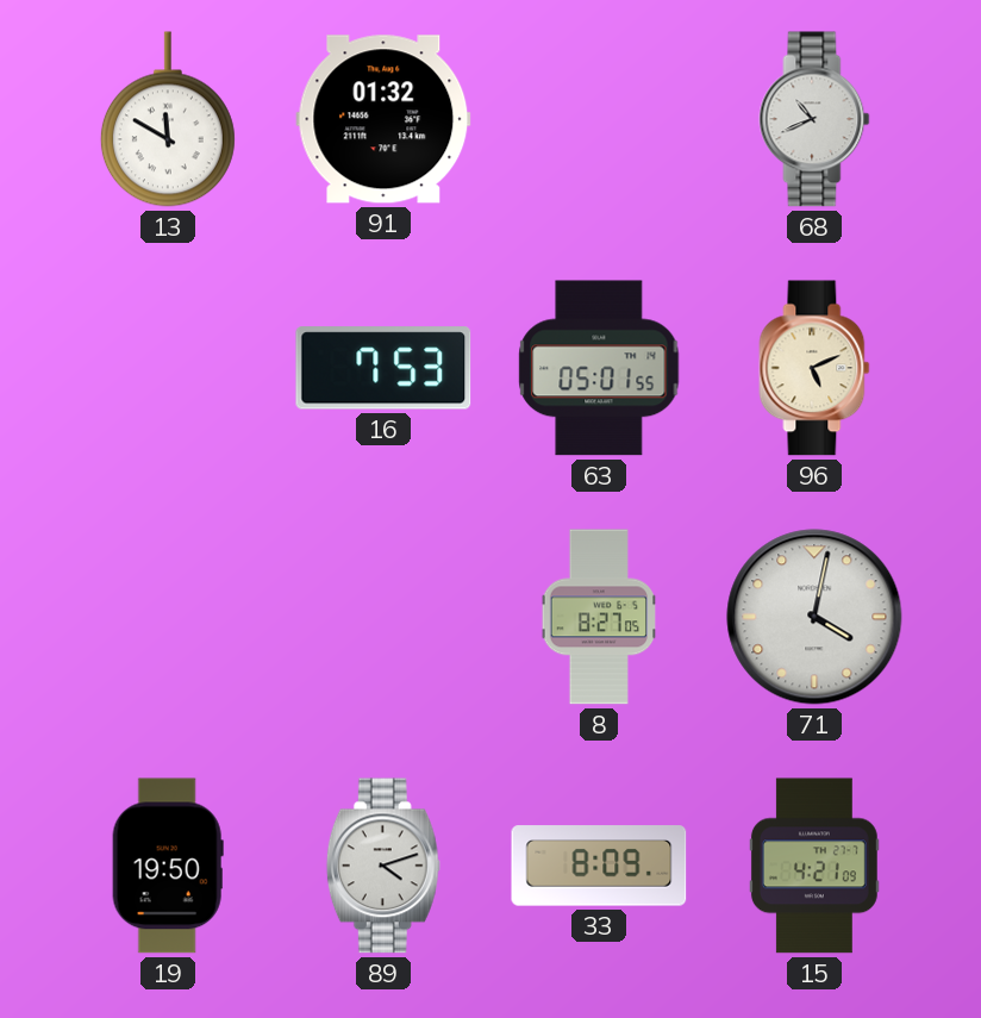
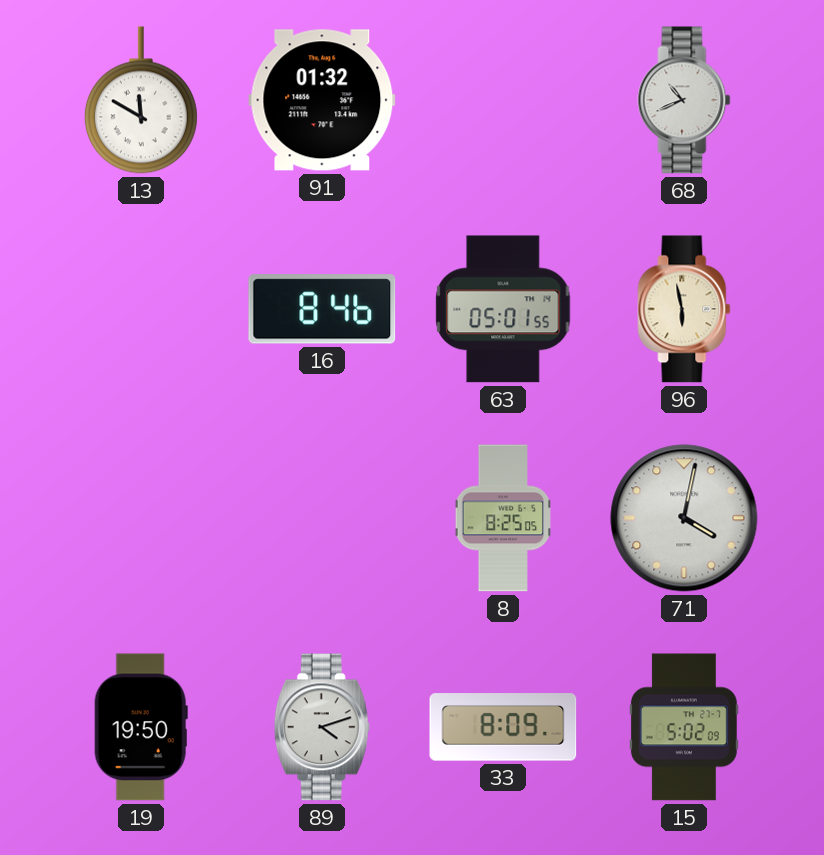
16: 7:53 -> 8:46 (322, 309)
96: 5:11 -> 5:58 (684, 309)
8: 8:27 -> 8:25 (502, 518)
15: 4:21 -> 5:02 (684, 727)
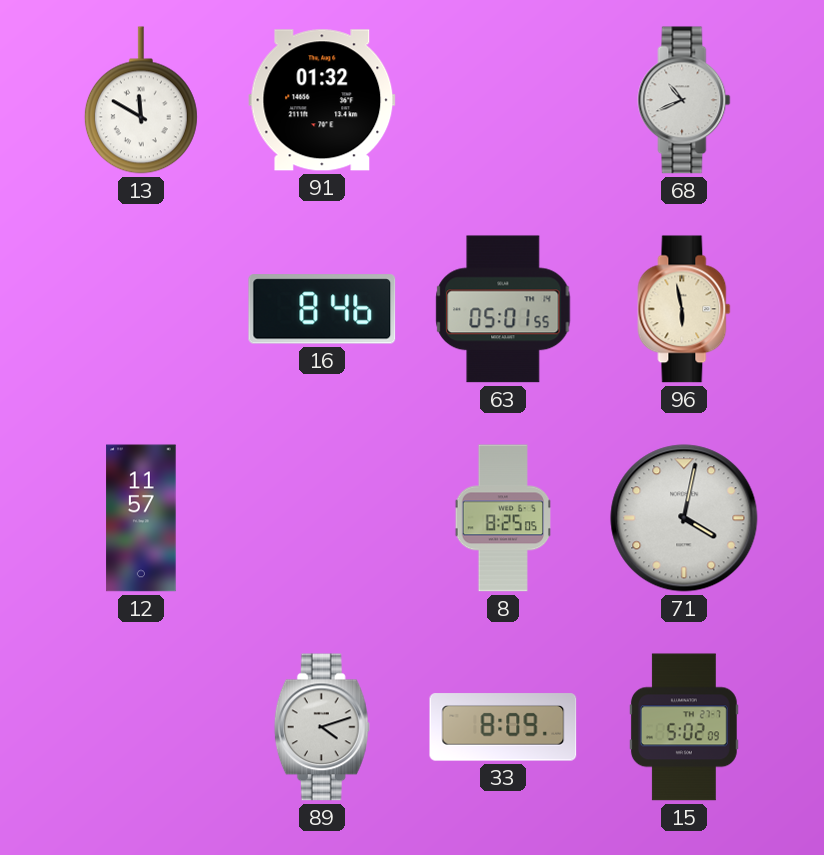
12: none -> 11:57 (141, 518)
19: 19:50 -> none (141, 727)
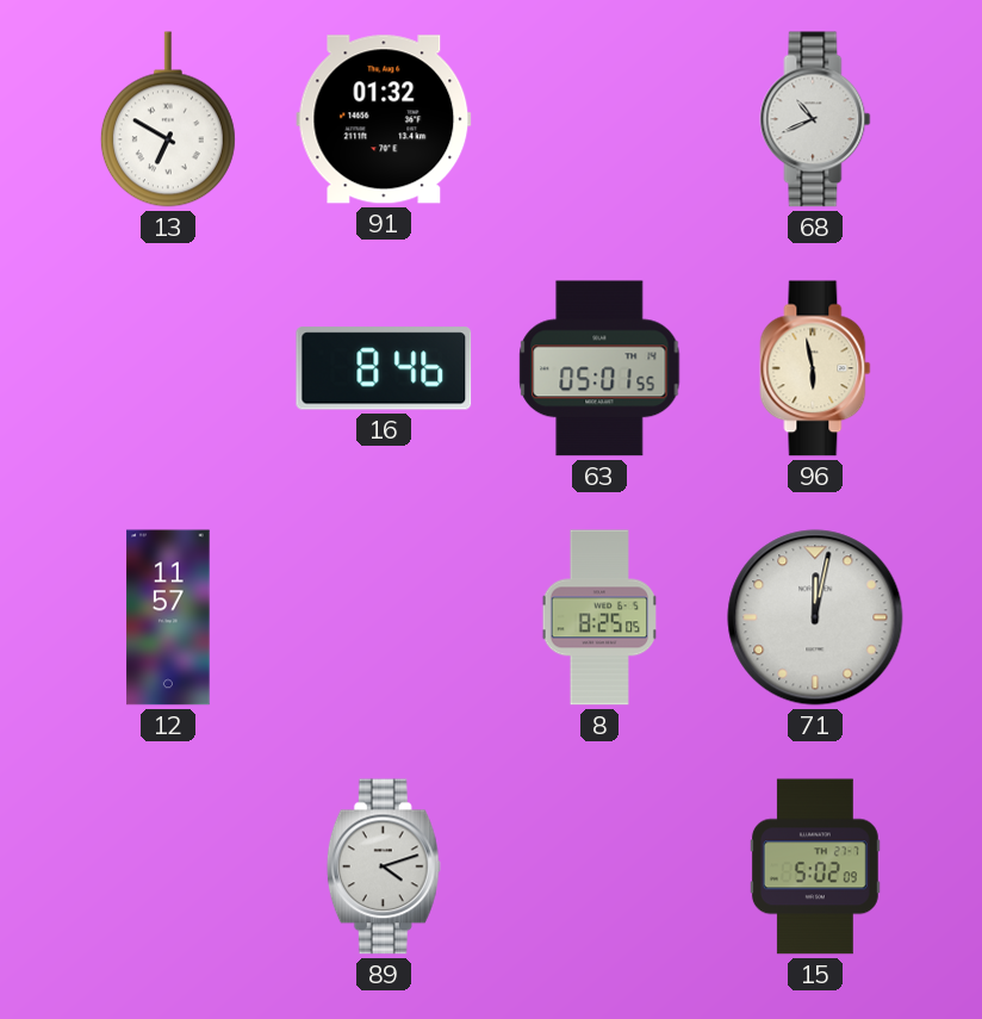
13: 11:50 -> 6:50 (168, 119)
71: 4:02 -> 12:02 (815, 617)
33: 8:09 -> none (503, 727)
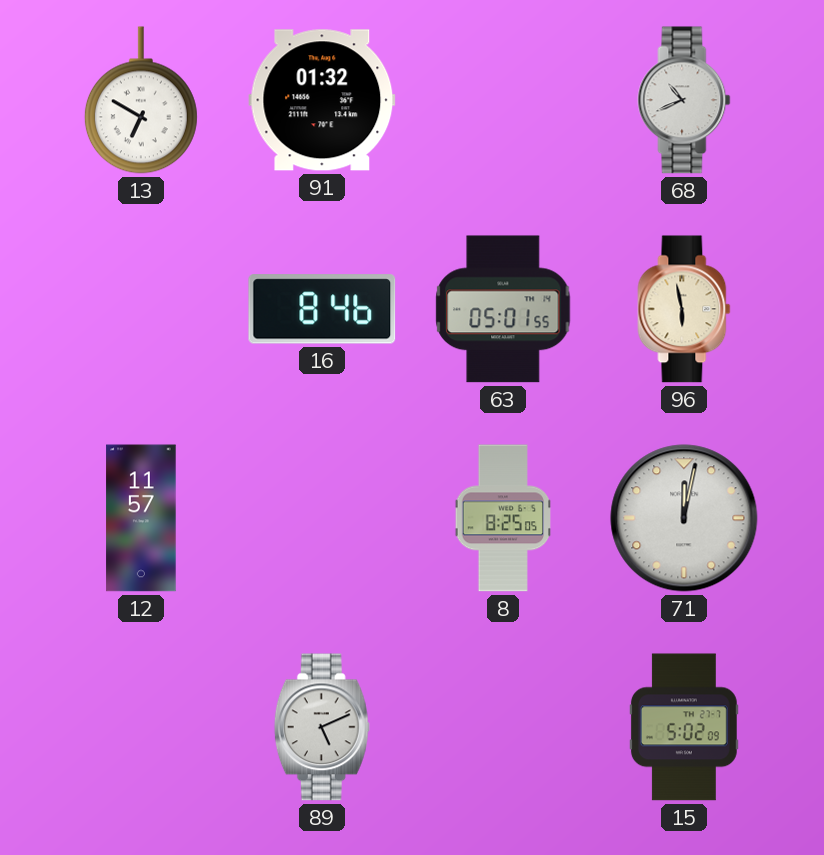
89: 4:12 -> 5:11 (322, 727)
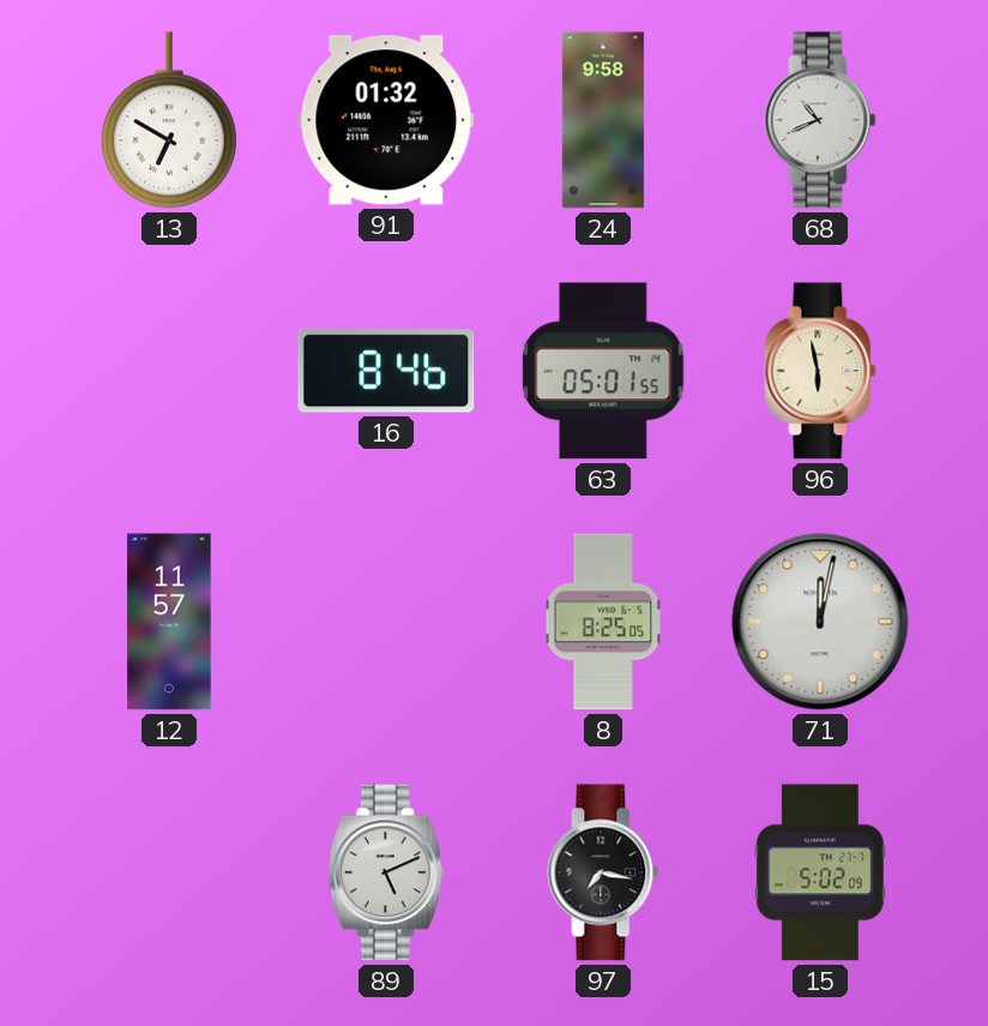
24: none -> 9:58 (603, 120)
97: none -> 7:17 (603, 872)
